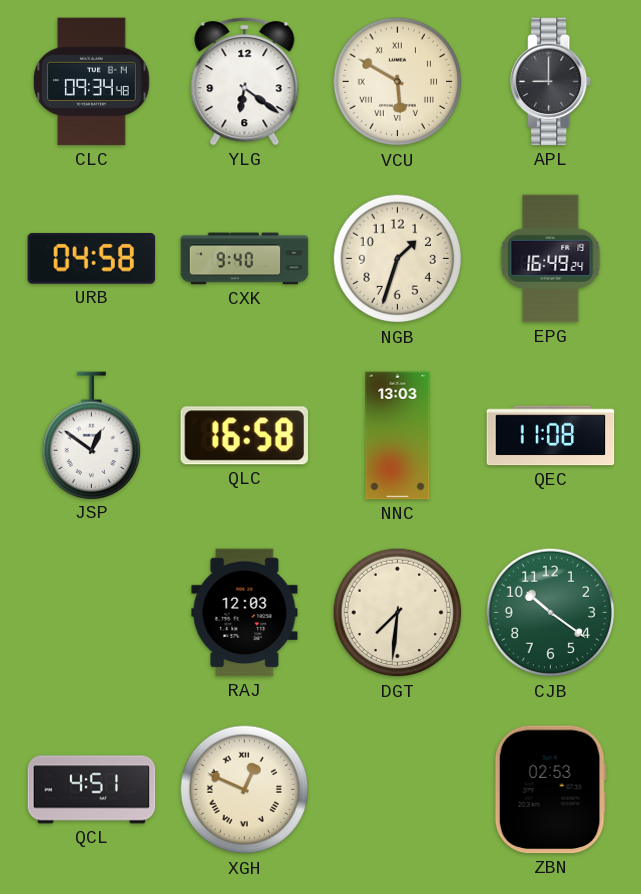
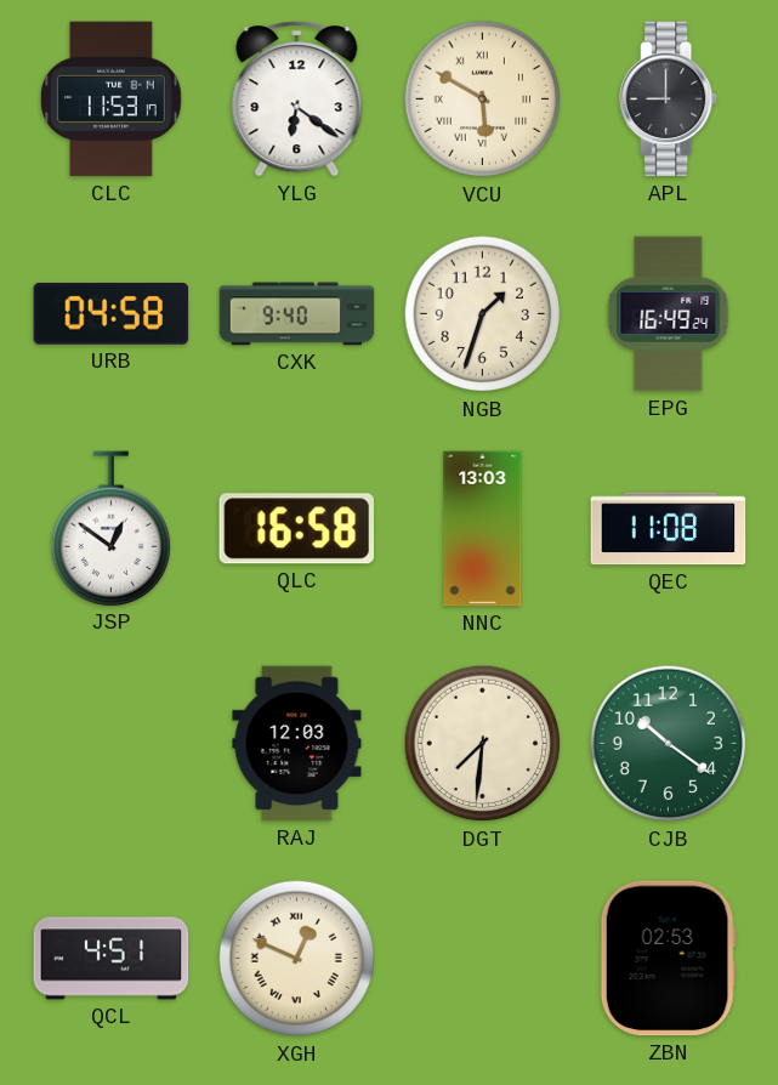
CLC: 09:34 -> 11:53 (112, 100)
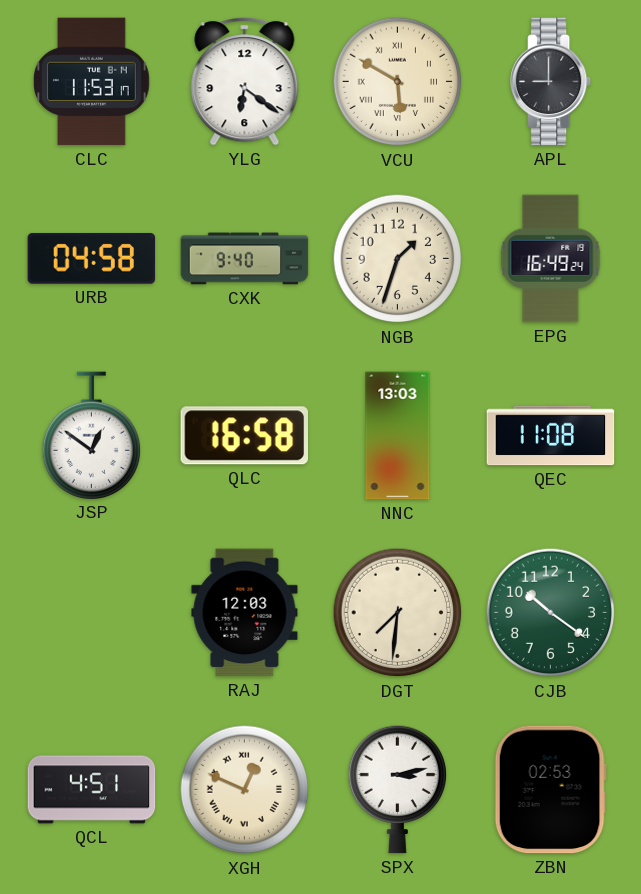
SPX: none -> 3:13 (397, 789)
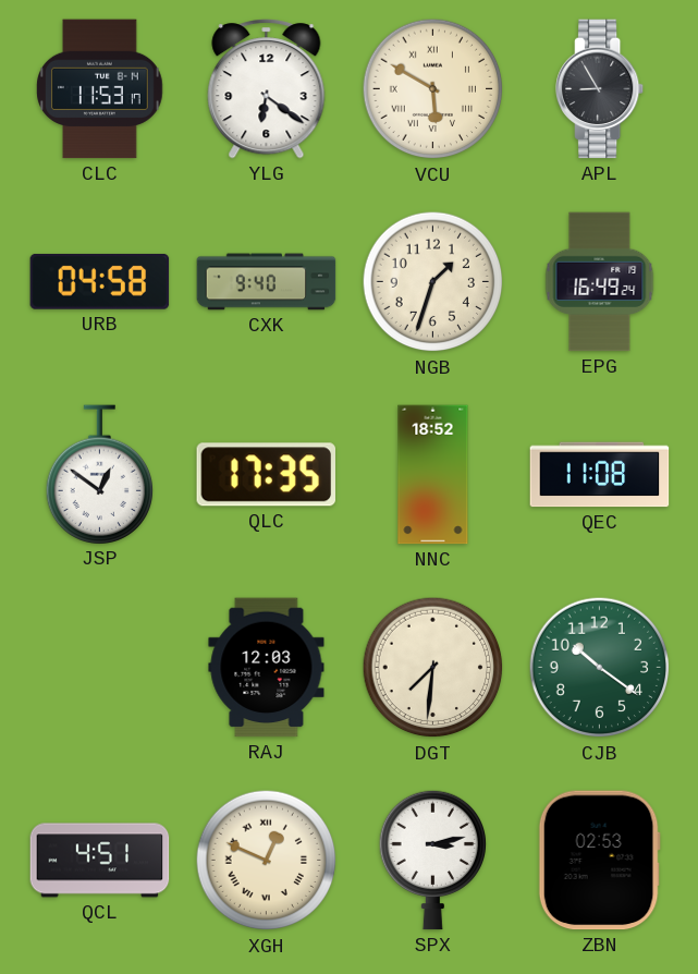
APL: 9:00 -> 8:55 (601, 89)
QLC: 16:58 -> 17:35 (266, 475)
NNC: 13:03 -> 18:52 (433, 475)
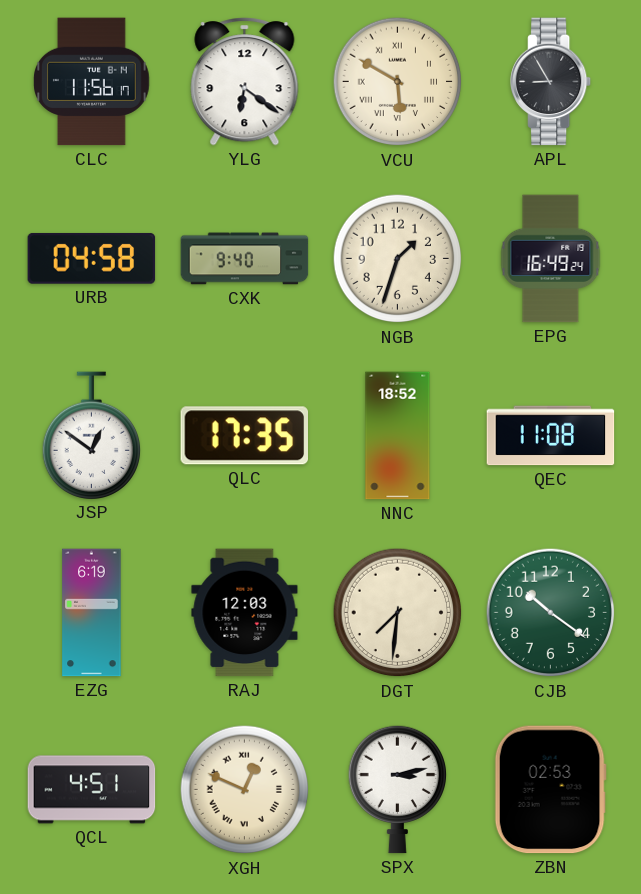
CLC: 11:53 -> 11:56 (92, 82)
EZG: none -> 6:19 (92, 613)
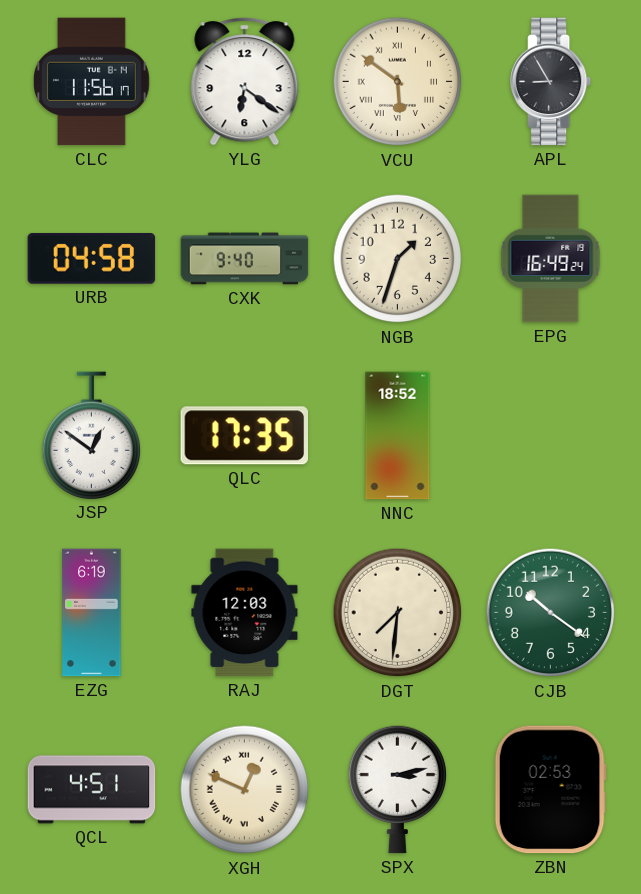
VCU: 5:50 -> 5:51 (398, 82)
QEC: 11:08 -> none (551, 436)
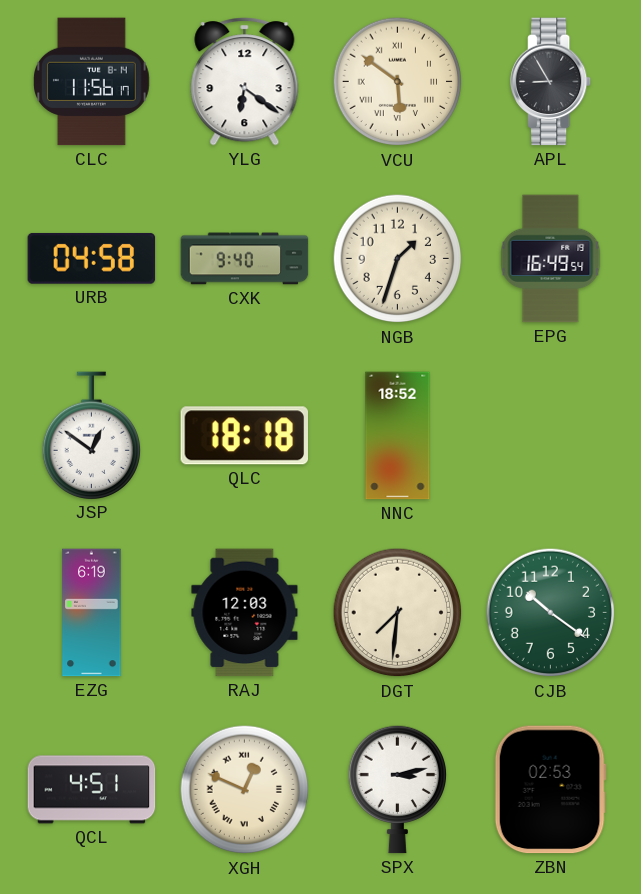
EPG: 16:49:24 -> 16:49:54 (551, 259)
QLC: 17:35 -> 18:18 (244, 436)
